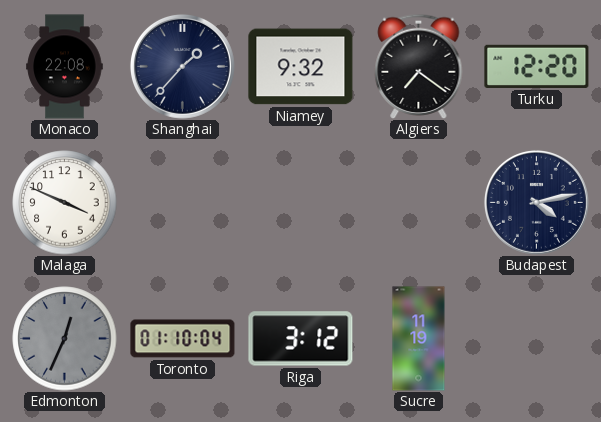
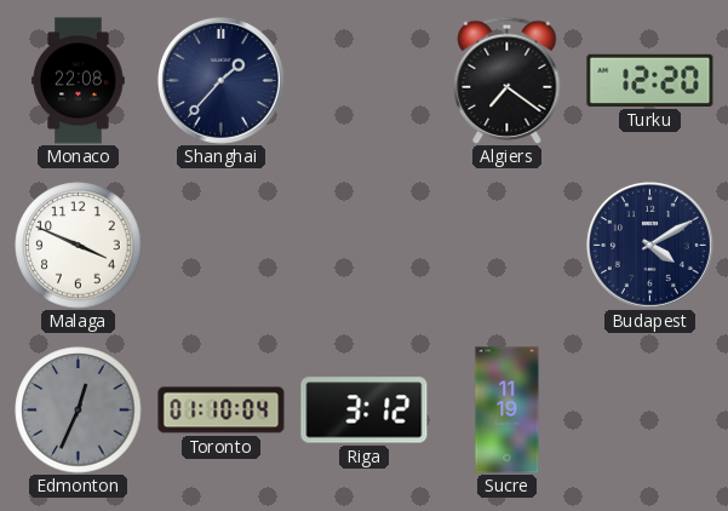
Niamey: 9:32 -> none (301, 67)
Budapest: 4:13 -> 4:10 (649, 245)
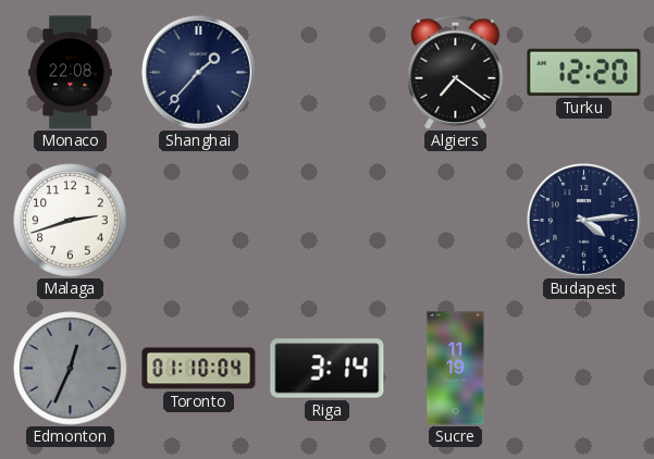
Malaga: 3:49 -> 2:42 (71, 221)
Budapest: 4:10 -> 4:14 (583, 220)
Riga: 3:12 -> 3:14 (328, 369)
